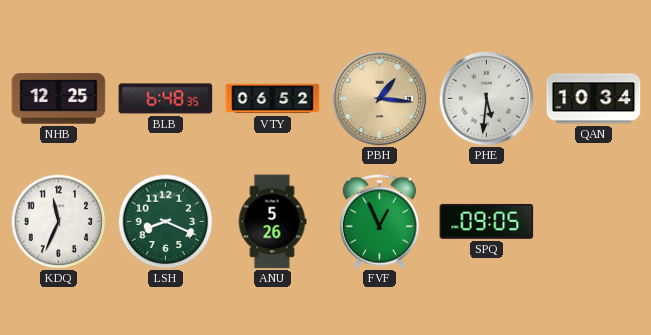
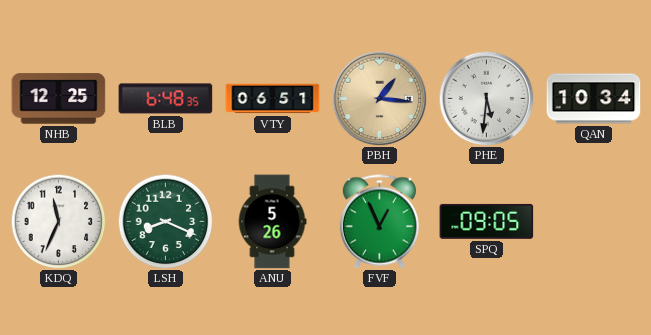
VTY: 06:52 -> 06:51 (273, 99)
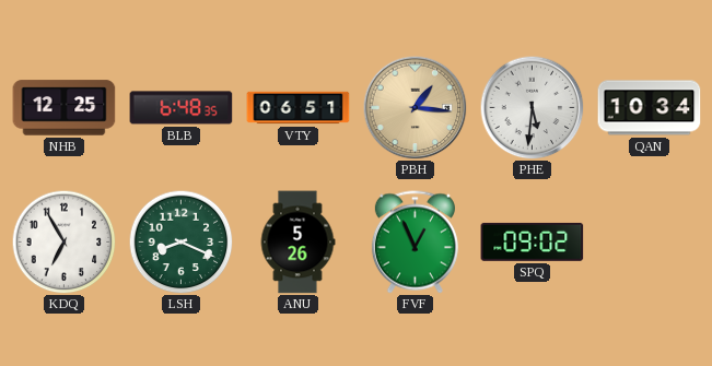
KDQ: 11:34 -> 6:55 (63, 241)
SPQ: 09:05 -> 09:02 (533, 241)
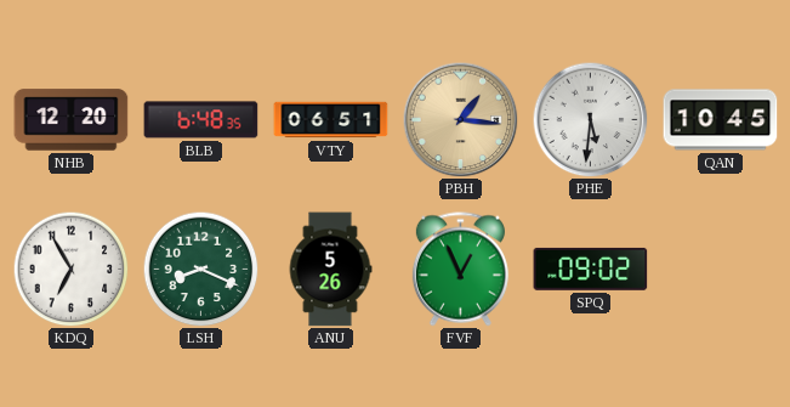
NHB: 12:25 -> 12:20 (72, 120)
QAN: 10:34 -> 10:45 (721, 120)
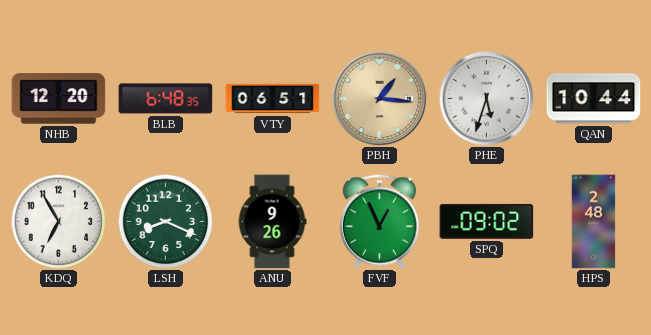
PHE: 5:31 -> 5:33 (486, 98)
QAN: 10:45 -> 10:44 (594, 99)
ANU: 5:26 -> 9:26 (272, 222)
HPS: none -> 2:48 (594, 222)
